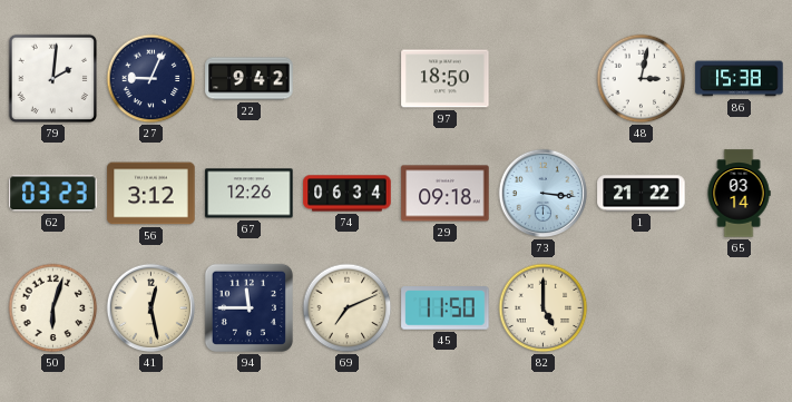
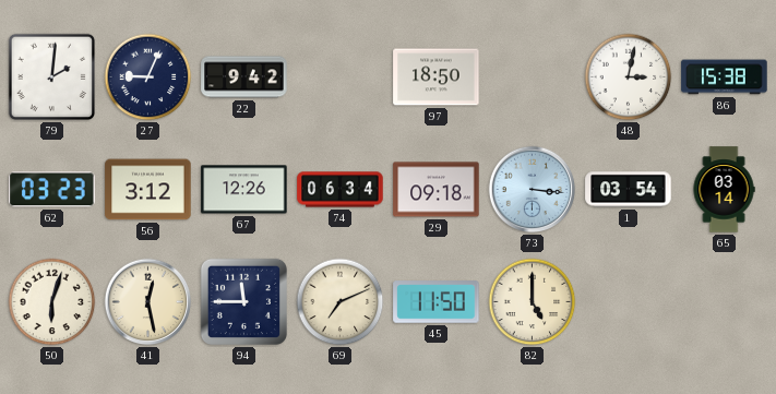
1: 21:22 -> 03:54 (629, 190)
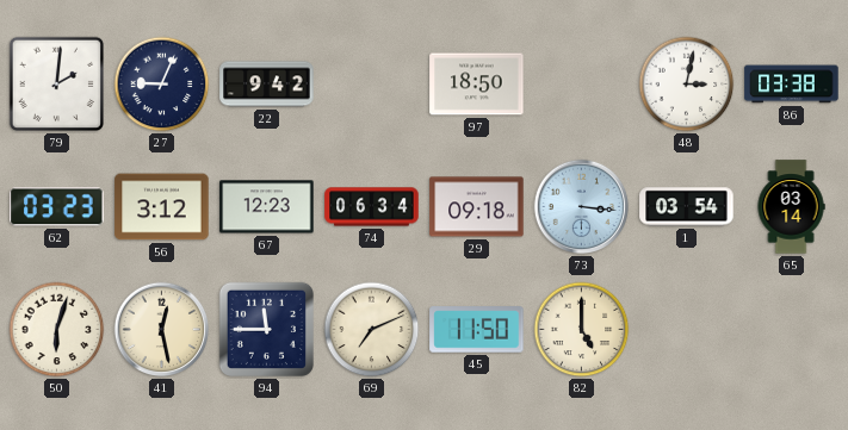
86: 15:38 -> 03:38 (792, 85)
67: 12:26 -> 12:23 (267, 207)
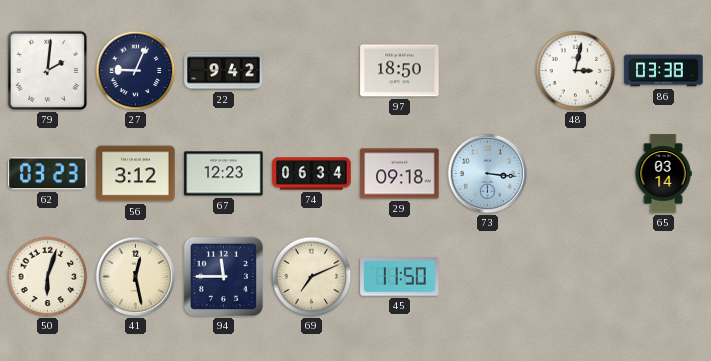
1: 03:54 -> none (687, 207)
82: 5:00 -> none (582, 330)
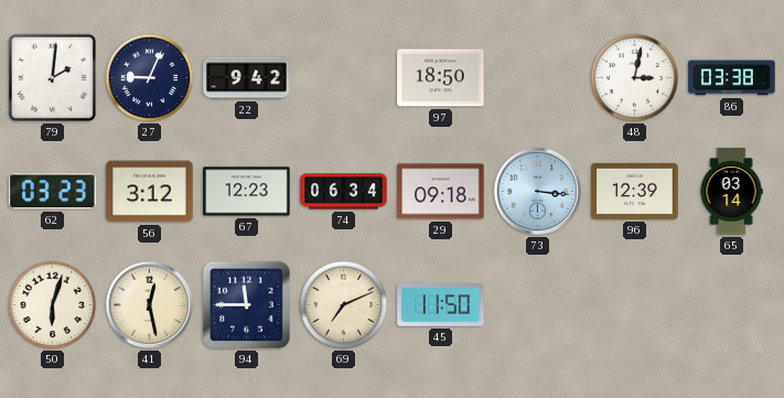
96: none -> 12:39 (635, 191)
